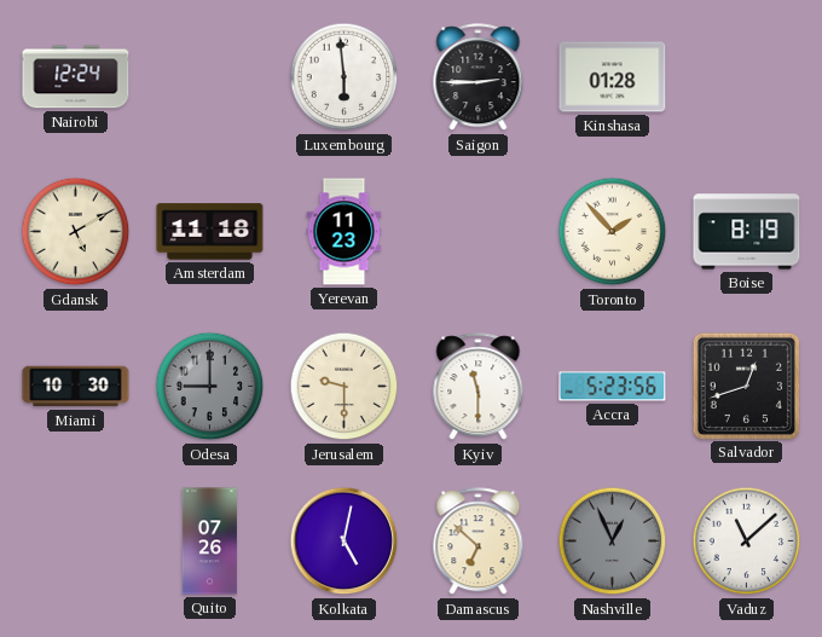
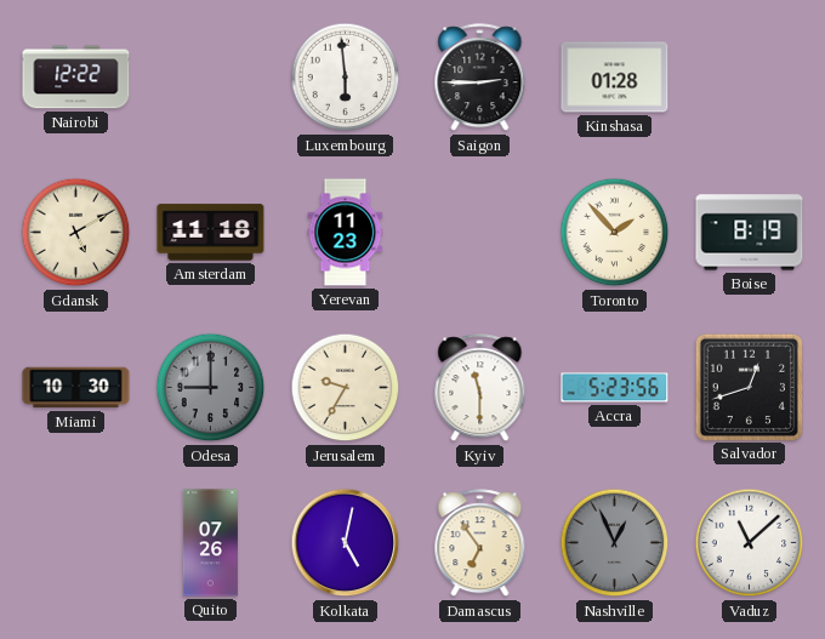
Nairobi: 12:24 -> 12:22 (76, 78)
Jerusalem: 9:30 -> 9:35 (346, 388)
Damascus: 6:52 -> 6:54 (480, 543)
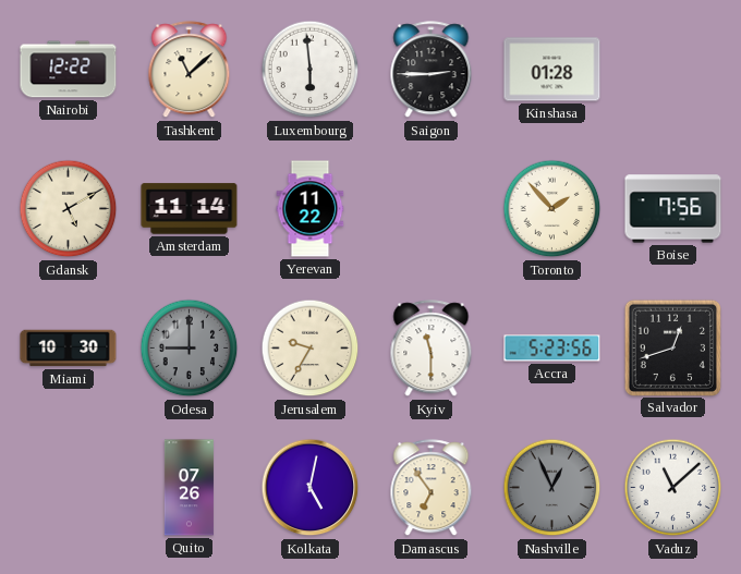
Tashkent: none -> 11:08 (190, 70)
Amsterdam: 11:18 -> 11:14 (190, 209)
Yerevan: 11:23 -> 11:22 (311, 209)
Boise: 8:19 -> 7:56 (673, 209)
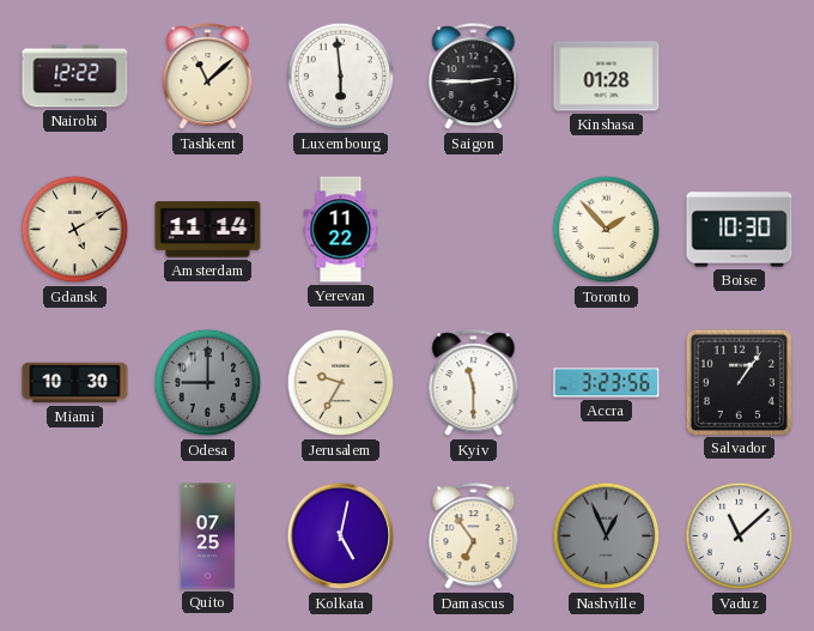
Boise: 7:56 -> 10:30 (740, 230)
Accra: 5:23 -> 3:23 (607, 383)
Salvador: 12:42 -> 1:06 (739, 382)
Quito: 07:26 -> 07:25 (207, 536)
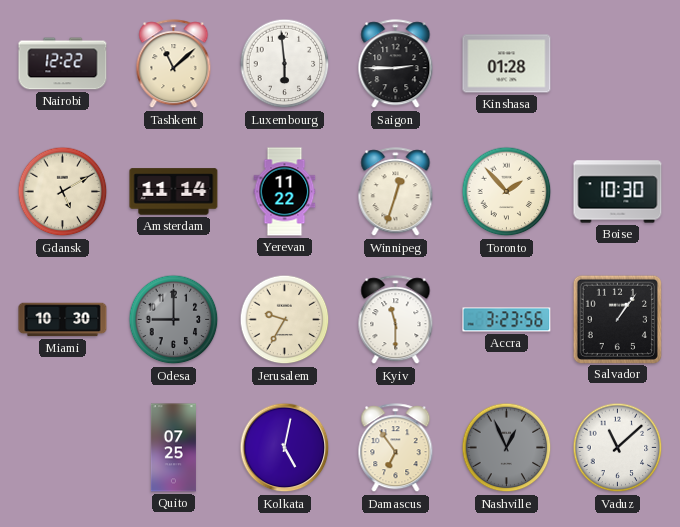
Winnipeg: none -> 12:33 (396, 192)
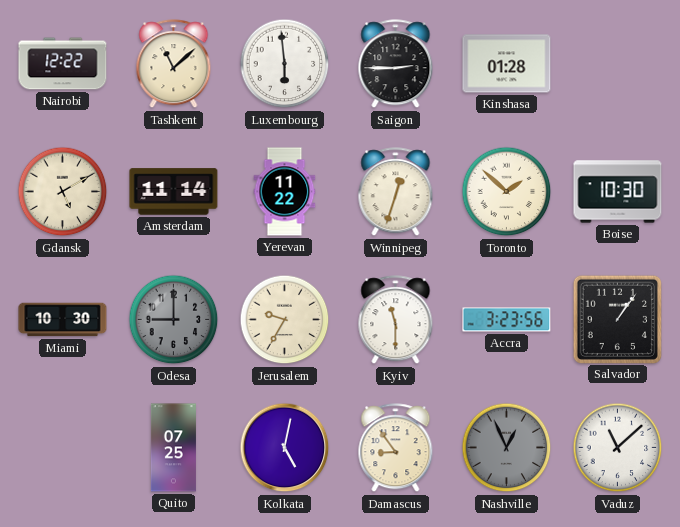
Toronto: 1:53 -> 1:52 (507, 192)
Damascus: 6:54 -> 8:54 (396, 448)
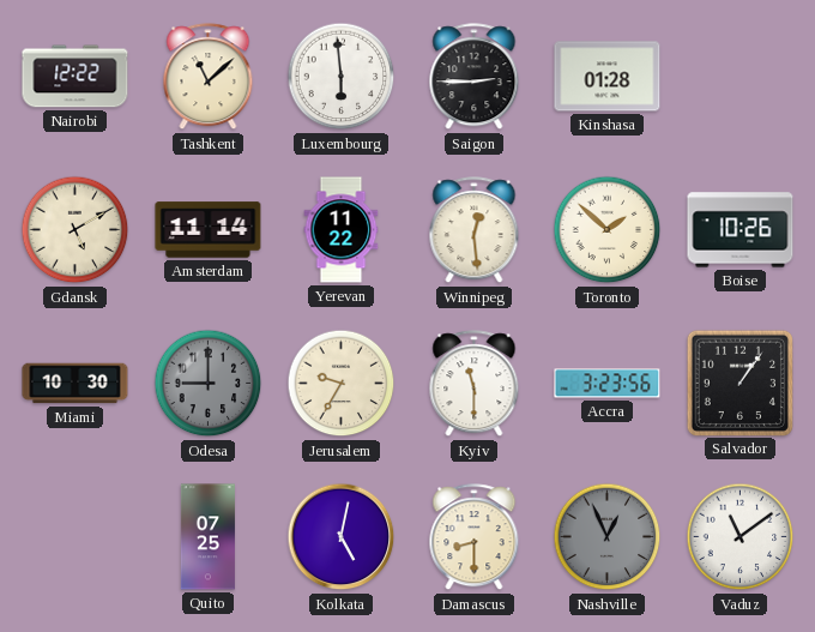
Winnipeg: 12:33 -> 12:29 (475, 230)
Boise: 10:30 -> 10:26 (741, 230)
Damascus: 8:54 -> 8:30 (475, 537)
Vaduz: 11:08 -> 11:09 (741, 537)
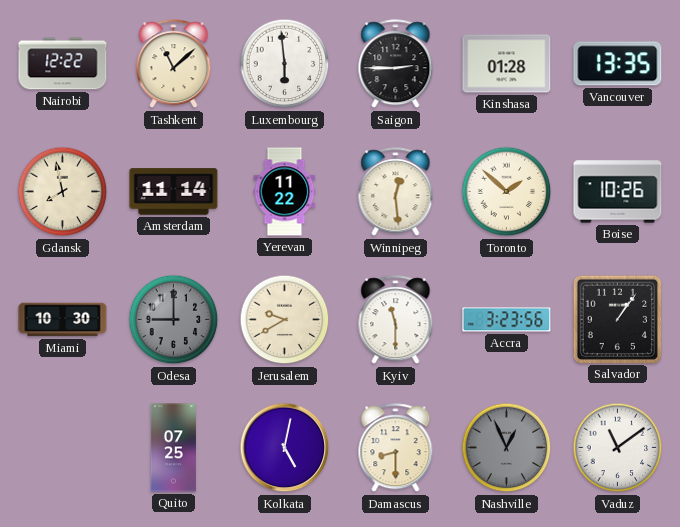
Vancouver: none -> 13:35 (618, 64)
Gdansk: 5:10 -> 7:58 (63, 192)
Jerusalem: 9:35 -> 9:40 (285, 320)
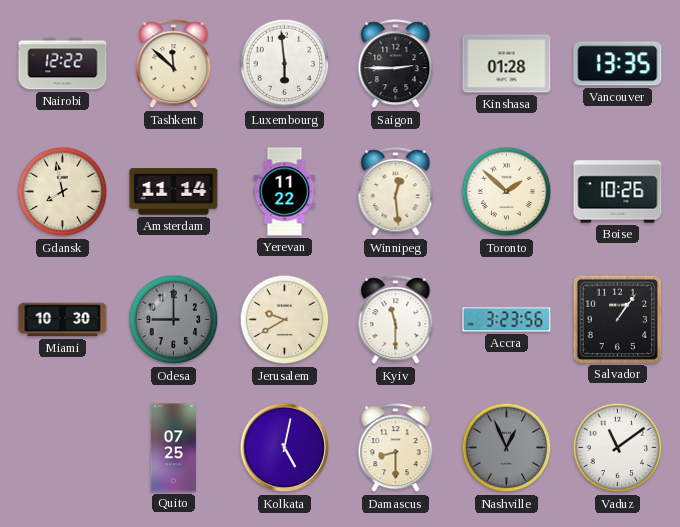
Tashkent: 11:08 -> 11:52 (174, 64)
